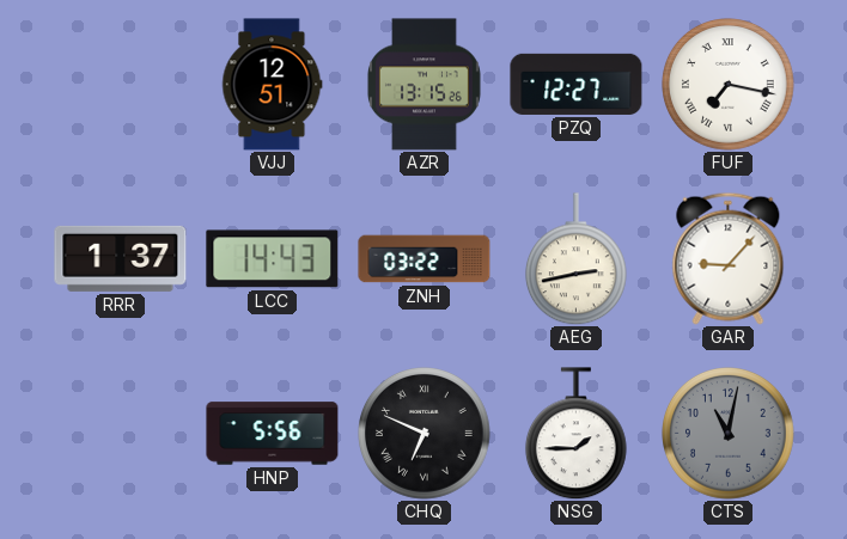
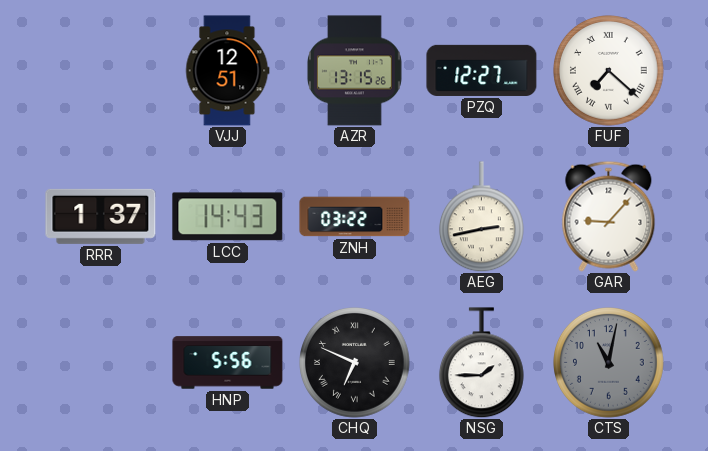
FUF: 7:17 -> 7:22 (609, 71)
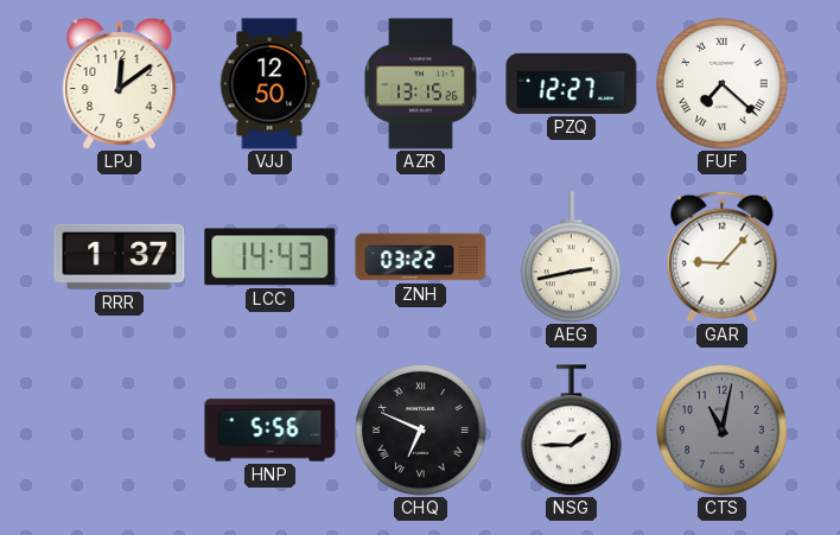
LPJ: none -> 12:09 (120, 84)
VJJ: 12:51 -> 12:50 (271, 84)
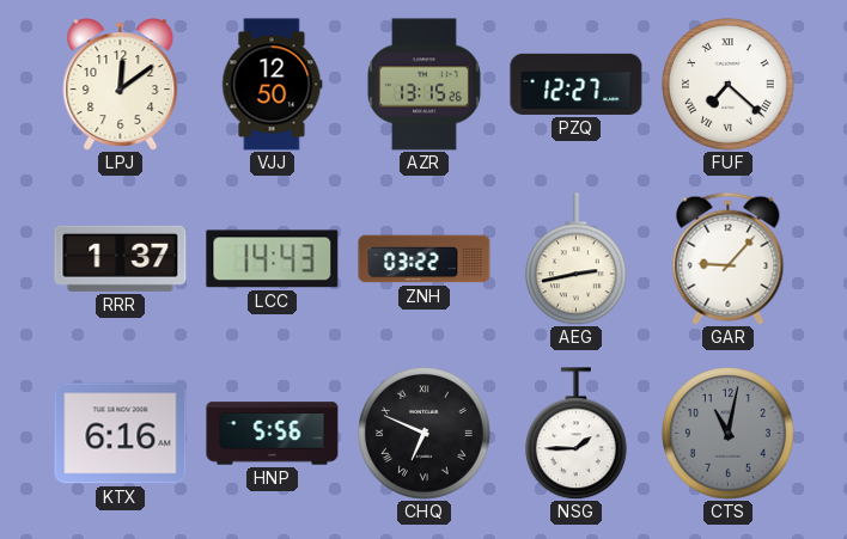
KTX: none -> 6:16 (121, 434)
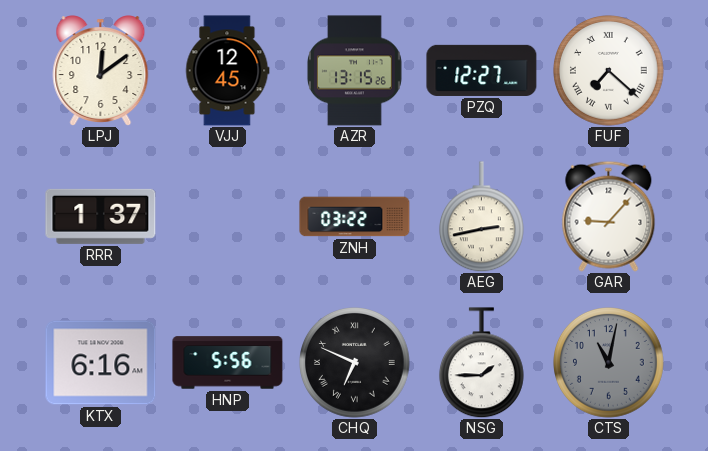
VJJ: 12:50 -> 12:45 (228, 71)
LCC: 14:43 -> none (273, 259)
